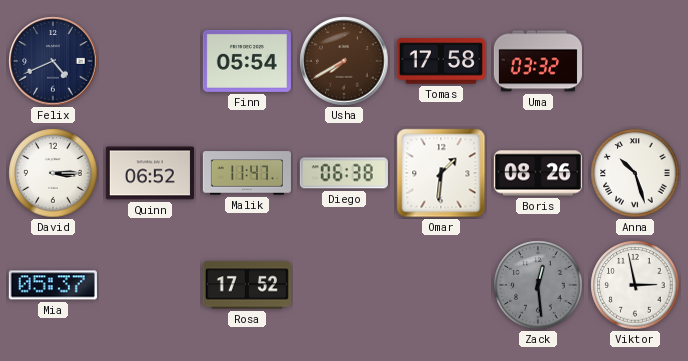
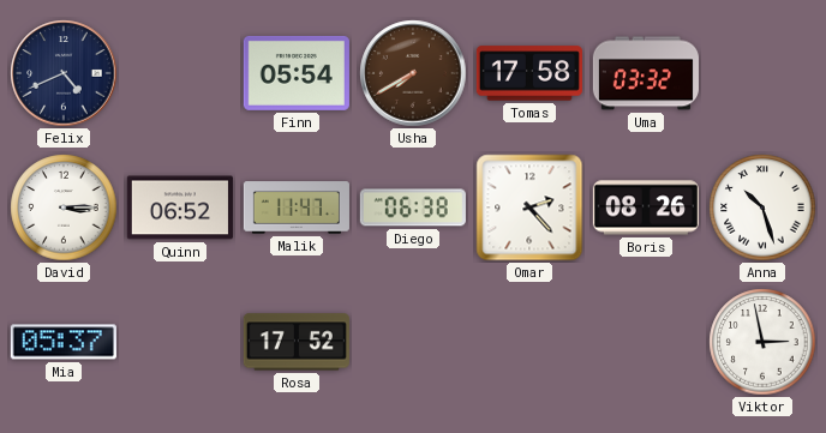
Omar: 1:31 -> 2:23 (529, 208)
Zack: 12:29 -> none (538, 285)
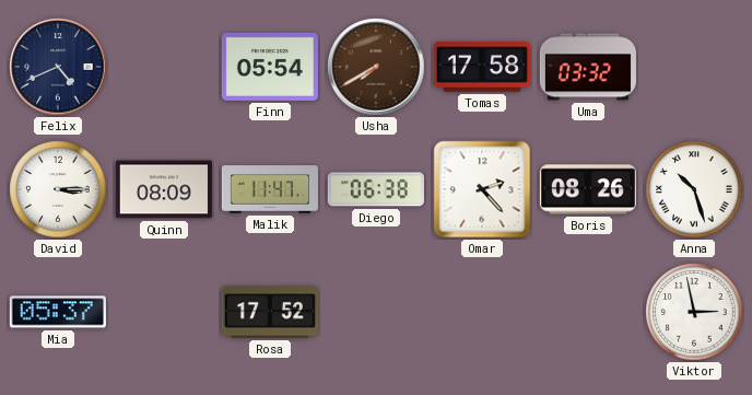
Quinn: 06:52 -> 08:09 (164, 189)
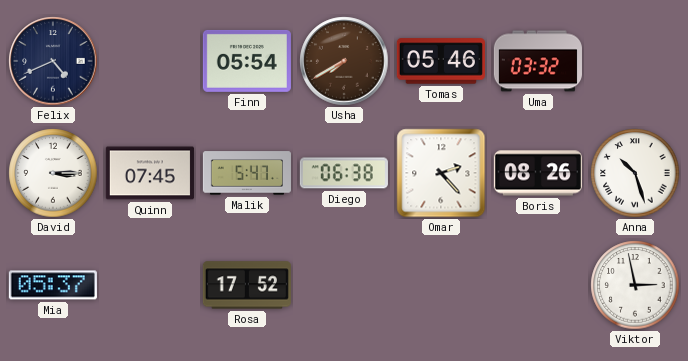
Tomas: 17:58 -> 05:46 (441, 61)
Quinn: 08:09 -> 07:45 (150, 173)
Malik: 11:47 -> 5:47 (247, 173)
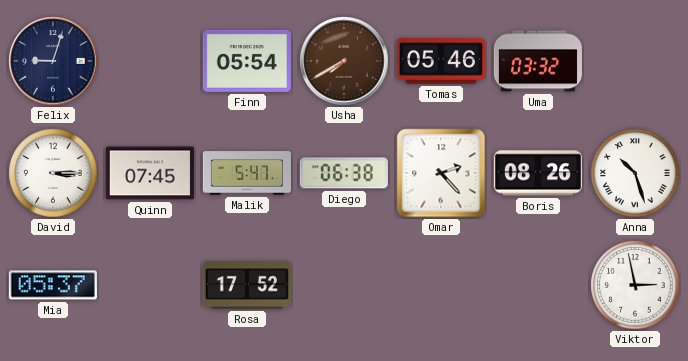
Felix: 4:41 -> 9:03 (53, 61)
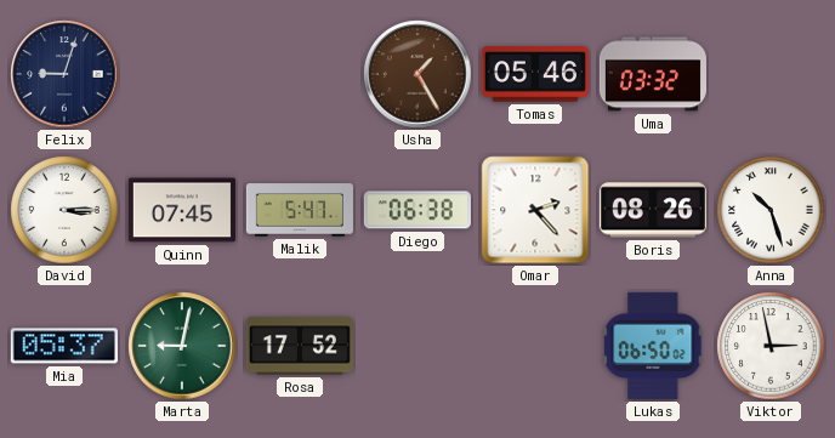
Finn: 05:54 -> none (247, 61)
Usha: 7:40 -> 1:25 (417, 74)
Marta: none -> 9:02 (182, 346)
Lukas: none -> 06:50 (654, 346)
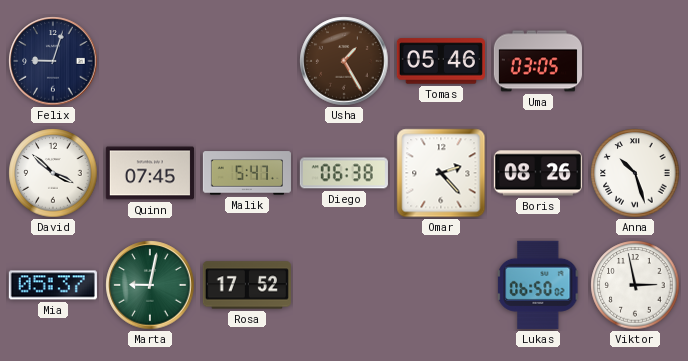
Uma: 03:32 -> 03:05 (538, 61)
David: 3:15 -> 3:52 (53, 173)
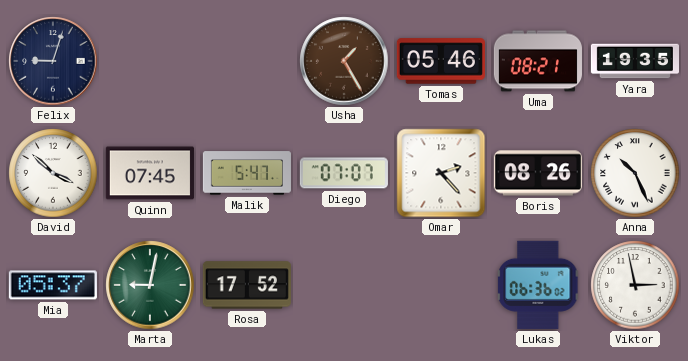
Uma: 03:05 -> 08:21 (538, 61)
Yara: none -> 19:35 (634, 61)
Diego: 06:38 -> 07:07 (344, 173)
Anna: 10:27 -> 10:26 (635, 173)
Lukas: 06:50 -> 06:36 (539, 285)
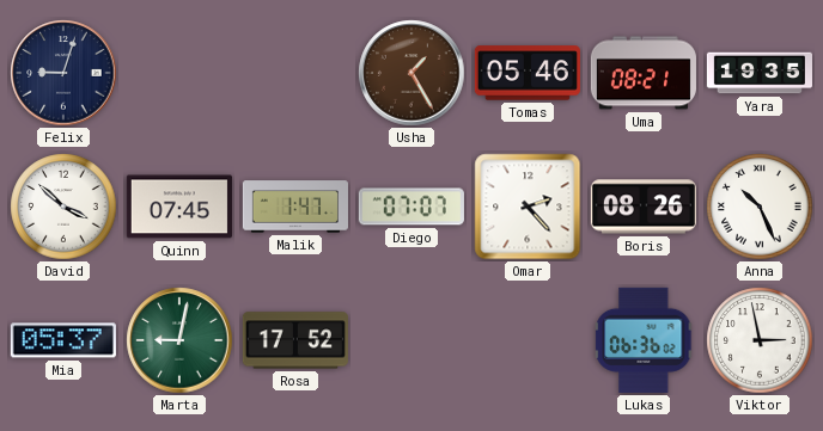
Malik: 5:47 -> 1:47 (295, 207)
